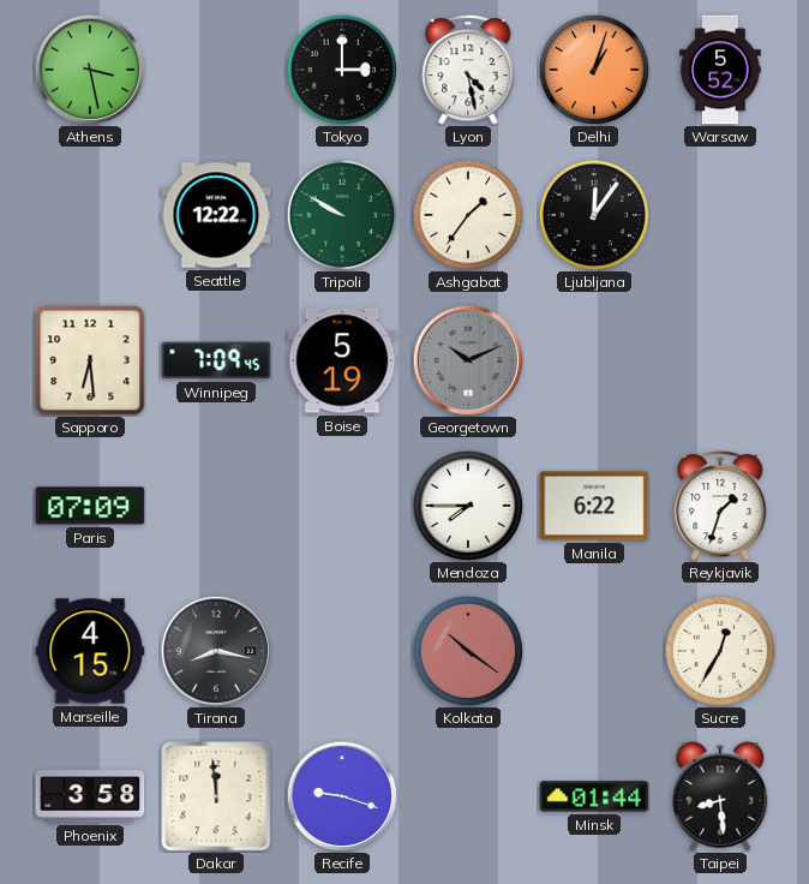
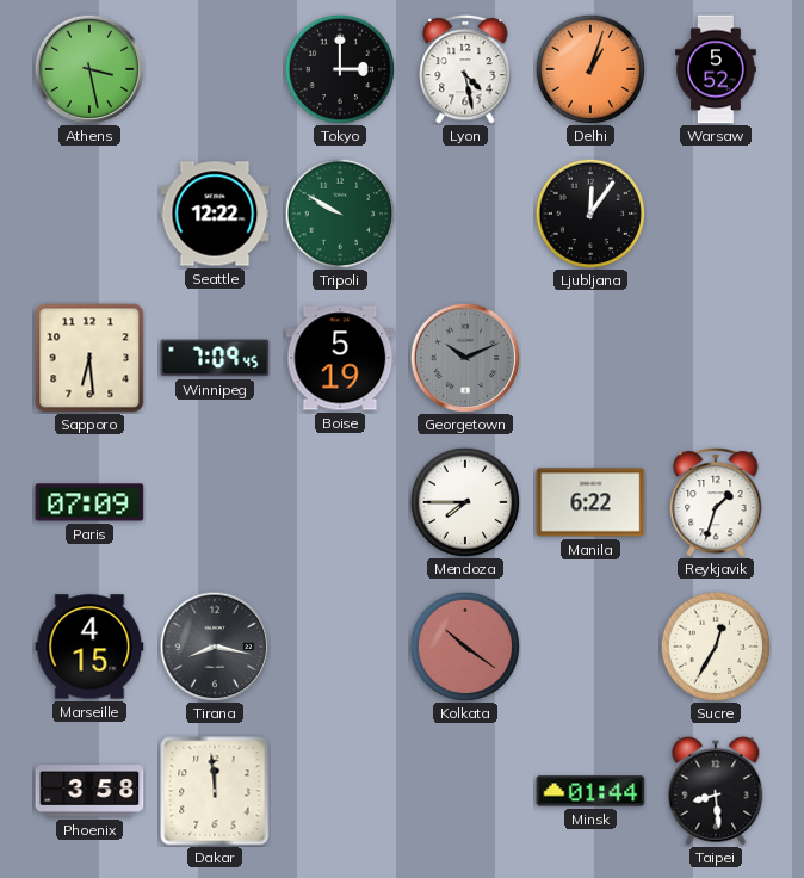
Ashgabat: 1:36 -> none (468, 215)
Recife: 9:18 -> none (342, 796)
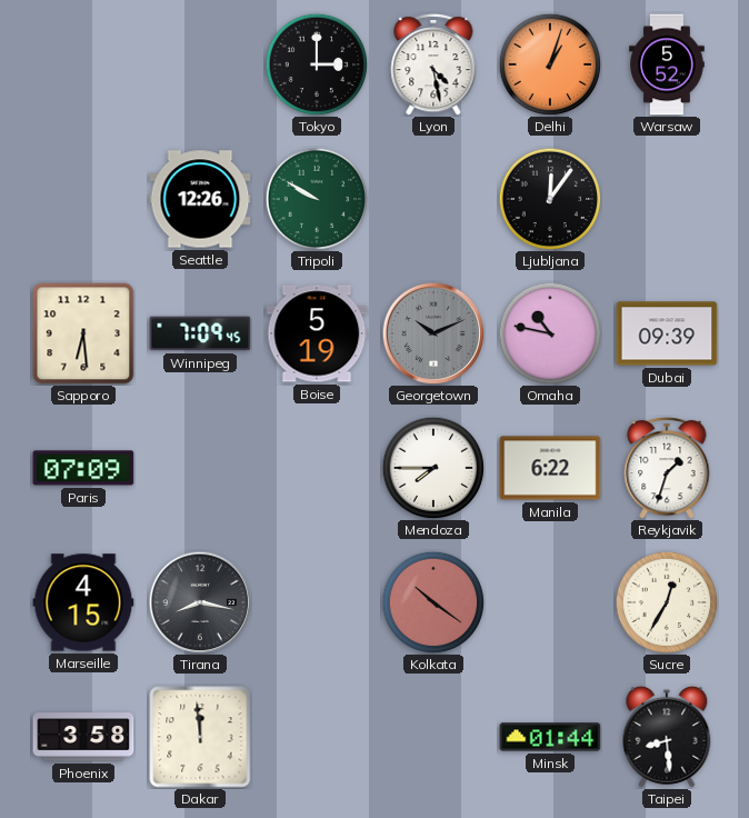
Athens: 3:28 -> none (89, 69)
Seattle: 12:22 -> 12:26 (200, 199)
Omaha: none -> 10:47 (550, 333)
Dubai: none -> 09:39 (667, 333)
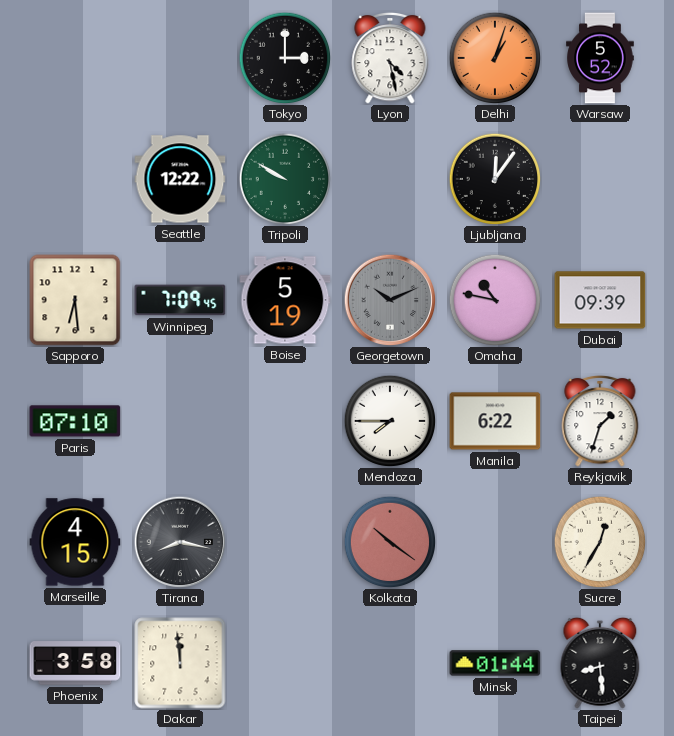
Seattle: 12:26 -> 12:22 (180, 179)
Paris: 07:09 -> 07:10 (75, 421)
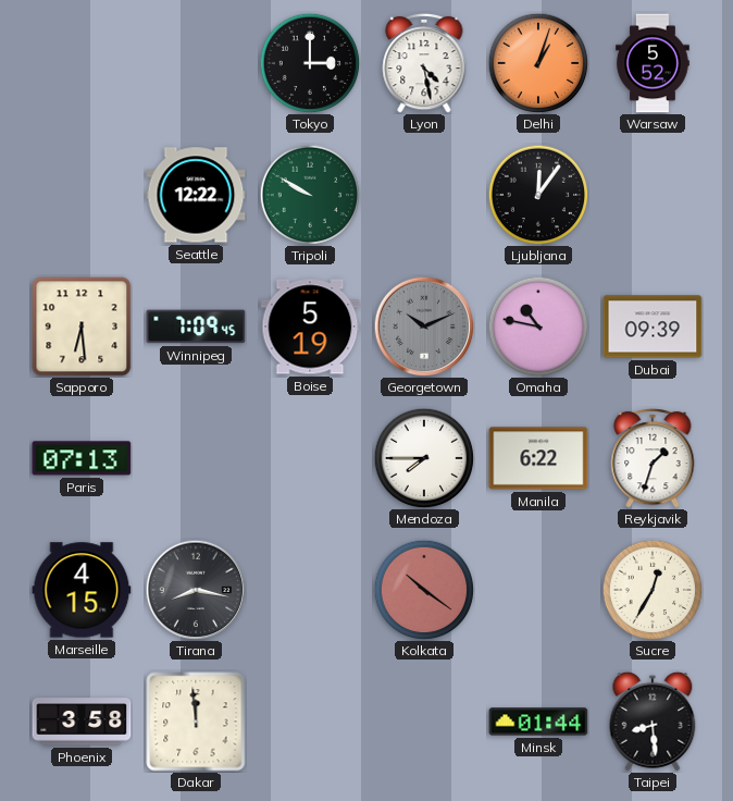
Paris: 07:10 -> 07:13 (82, 458)
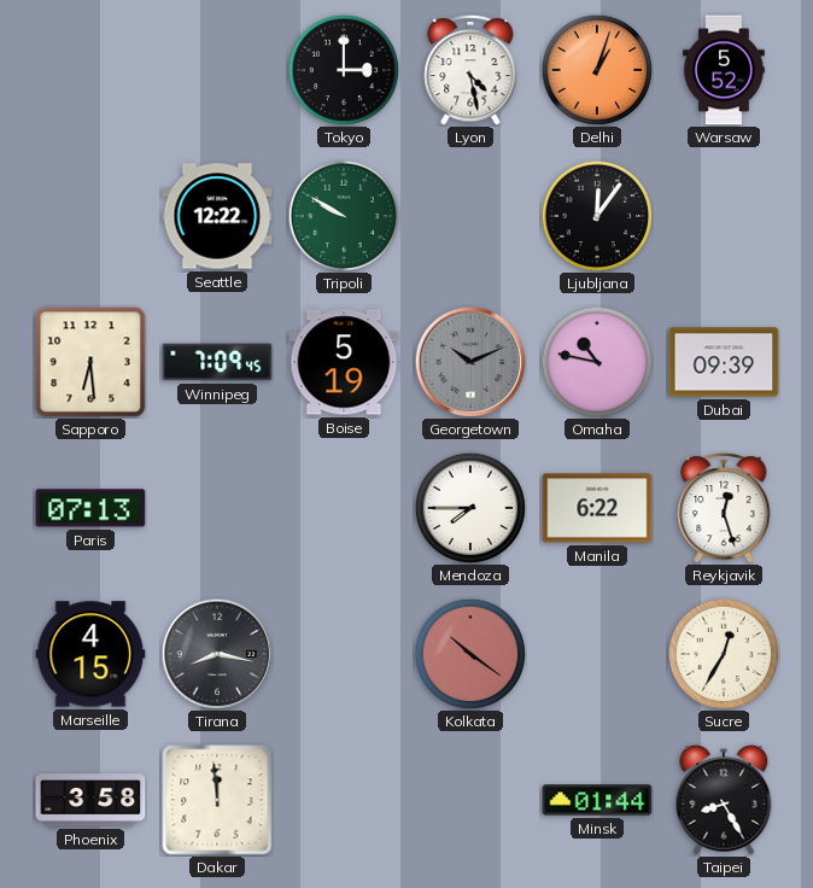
Reykjavik: 1:33 -> 12:27 (724, 508)
Taipei: 8:29 -> 8:25 (724, 800)
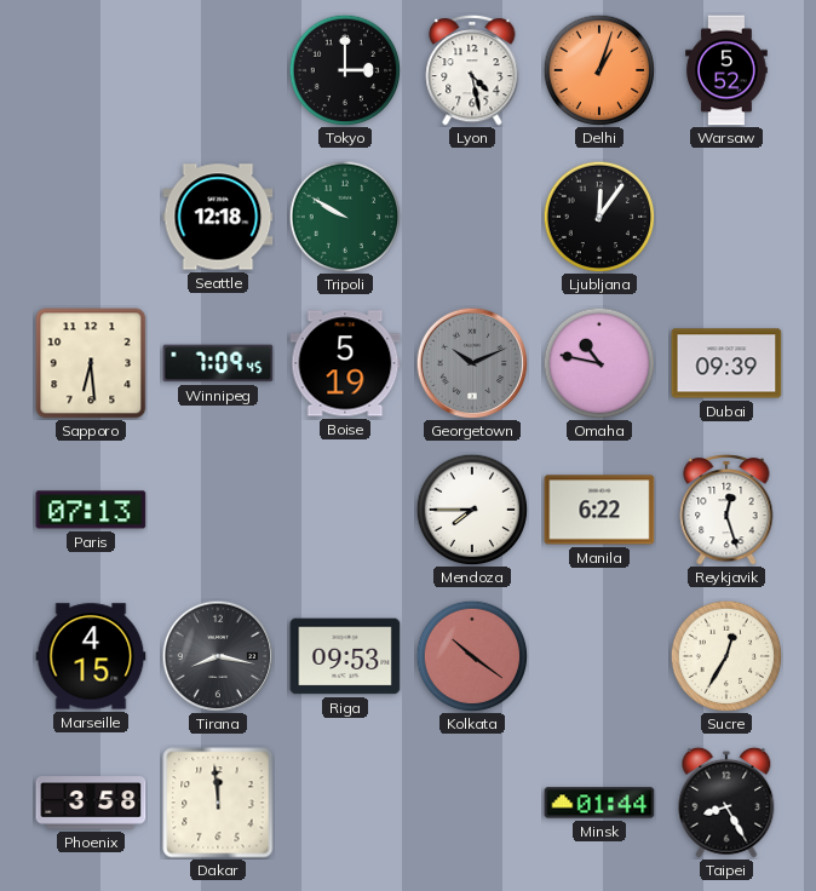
Seattle: 12:22 -> 12:18 (218, 217)
Riga: none -> 09:53 (345, 656)
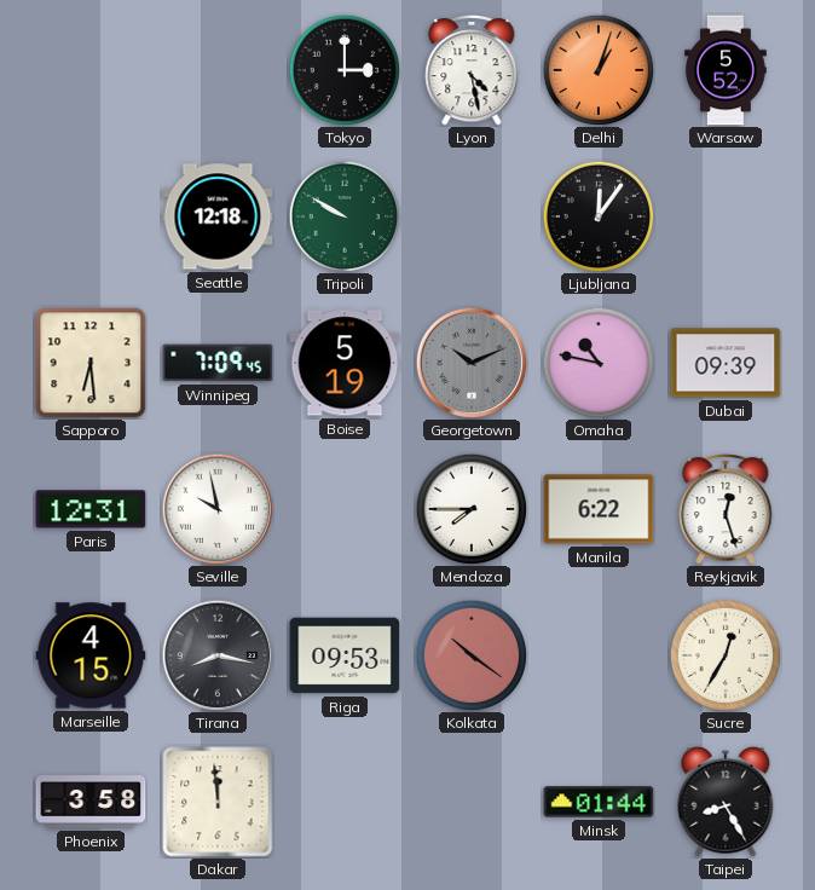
Paris: 07:13 -> 12:31 (91, 509)
Seville: none -> 9:58 (218, 509)
